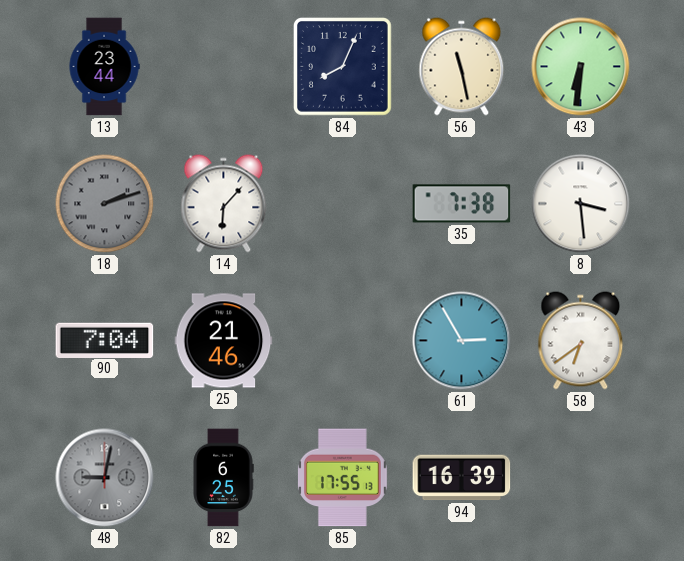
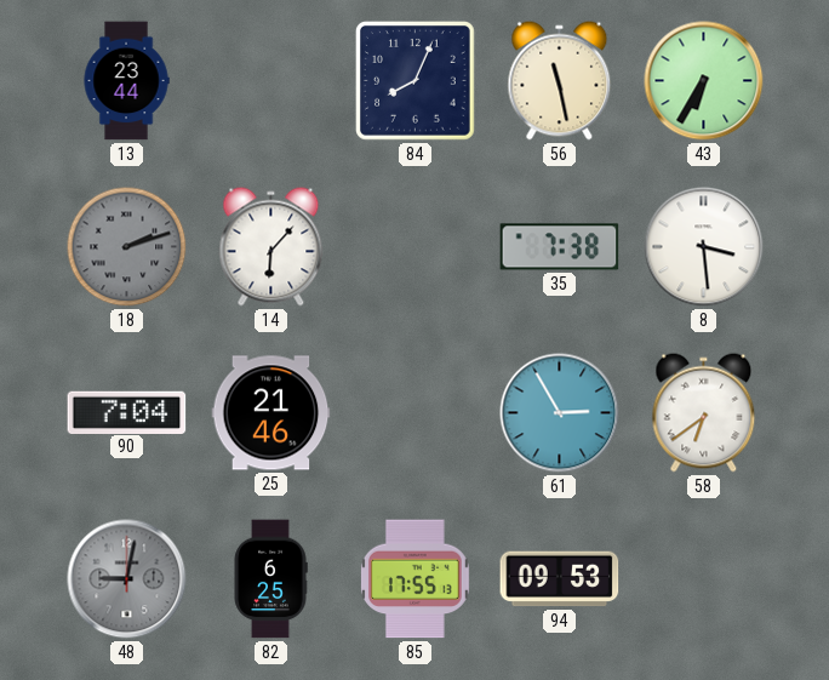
43: 6:31 -> 6:35 (704, 81)
94: 16:39 -> 09:53 (560, 579)
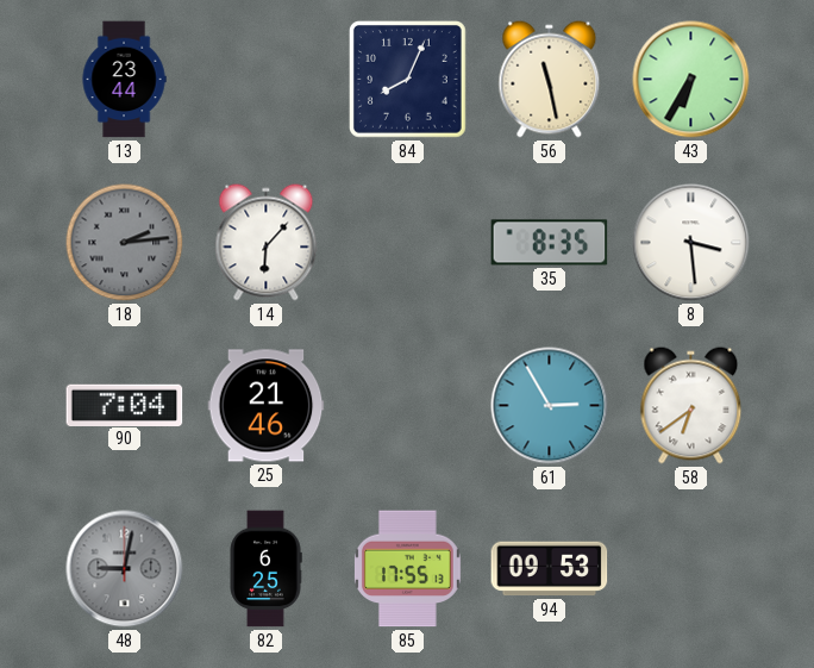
18: 2:12 -> 2:14 (125, 243)
35: 7:38 -> 8:35 (550, 243)
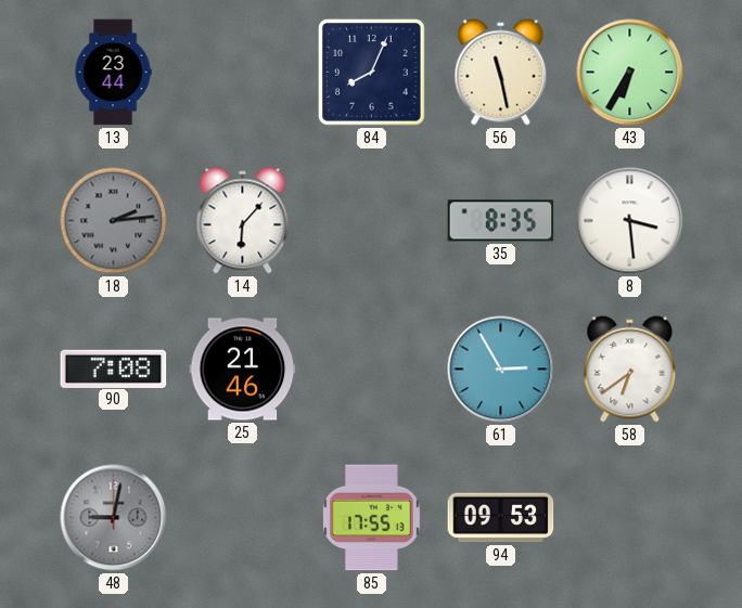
90: 7:04 -> 7:08 (114, 368)
82: 6:25 -> none (265, 569)
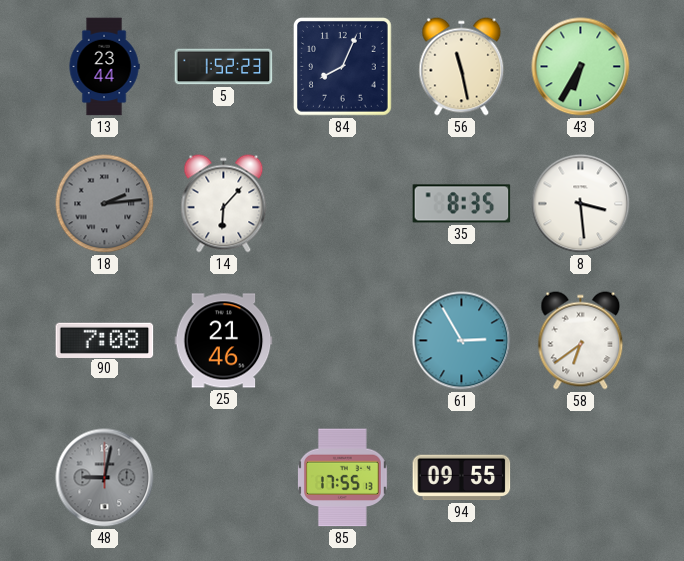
5: none -> 1:52 (224, 67)
94: 09:53 -> 09:55 (462, 478)
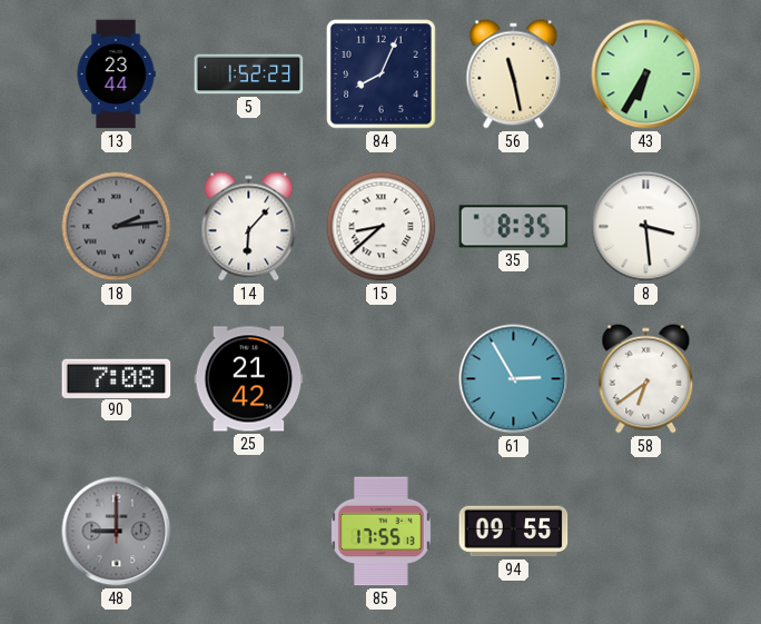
15: none -> 8:38 (382, 227)
25: 21:46 -> 21:42 (249, 379)
48: 9:02 -> 9:00 (117, 532)
